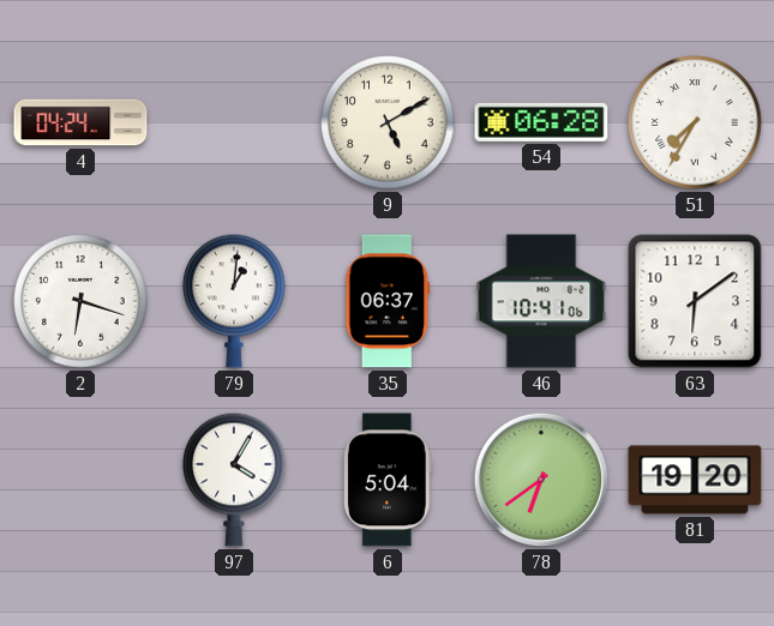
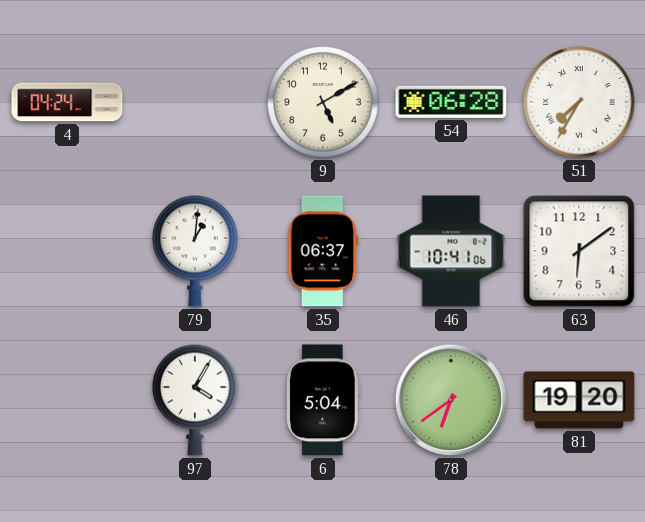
2: 6:18 -> none (80, 301)
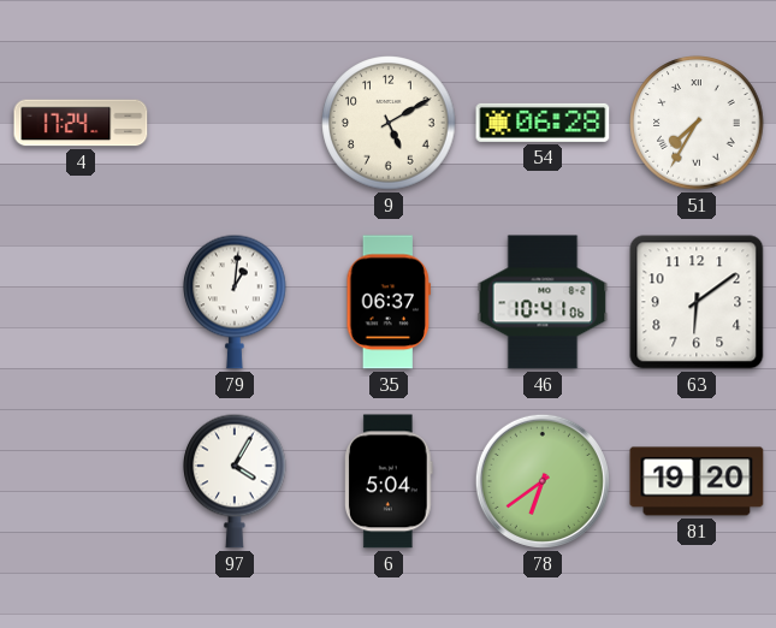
4: 04:24 -> 17:24 (81, 123)
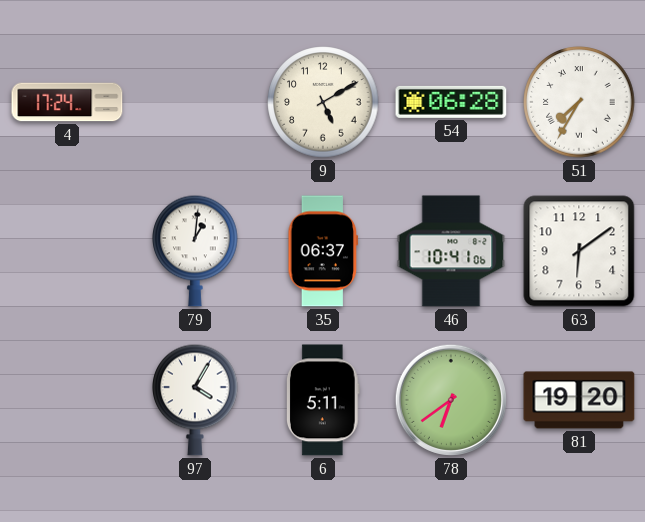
6: 5:04 -> 5:11 (323, 400)
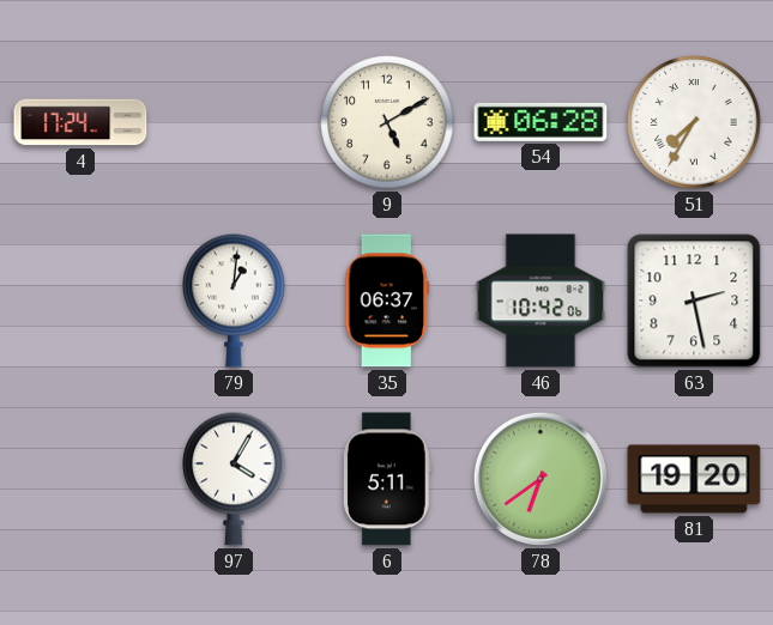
46: 10:41 -> 10:42 (541, 301)
63: 6:09 -> 2:28 (694, 301)
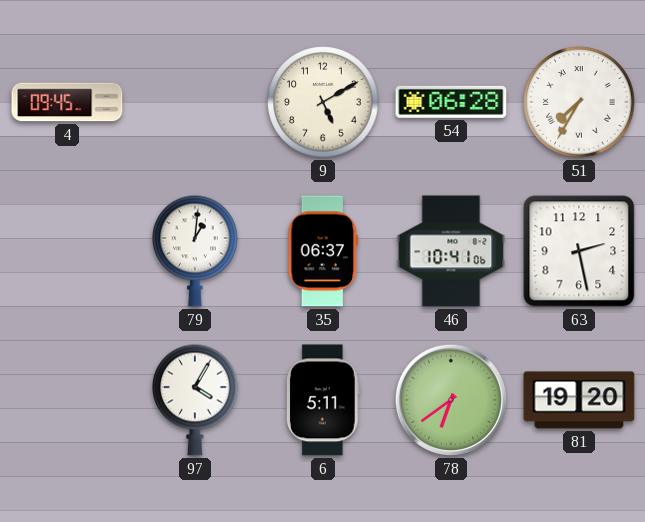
4: 17:24 -> 09:45 (67, 102)
46: 10:42 -> 10:41 (451, 251)
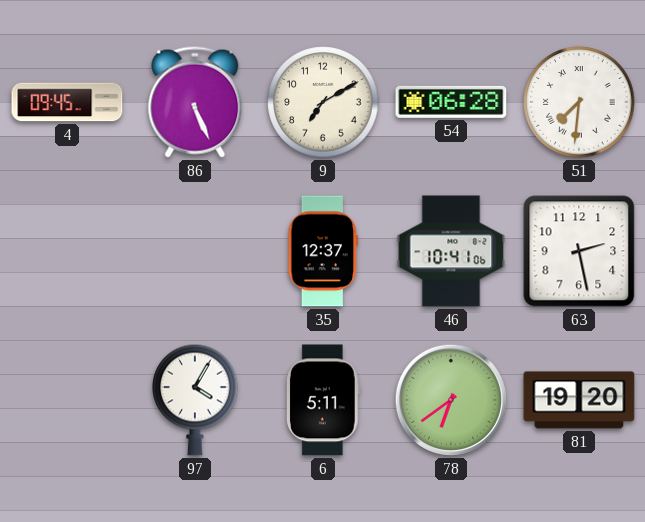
86: none -> 5:26 (195, 102)
9: 5:10 -> 7:10 (323, 102)
51: 7:35 -> 7:31 (579, 102)
79: 1:01 -> none (195, 251)
35: 06:37 -> 12:37 (323, 251)
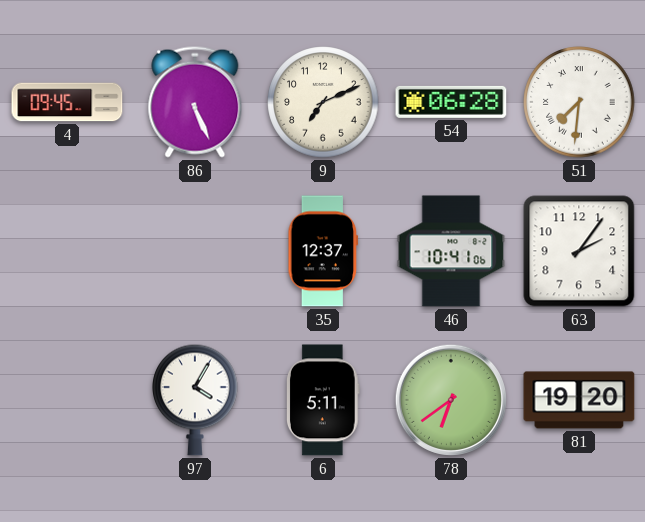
9: 7:10 -> 7:11 (323, 102)
63: 2:28 -> 2:06 (579, 251)
